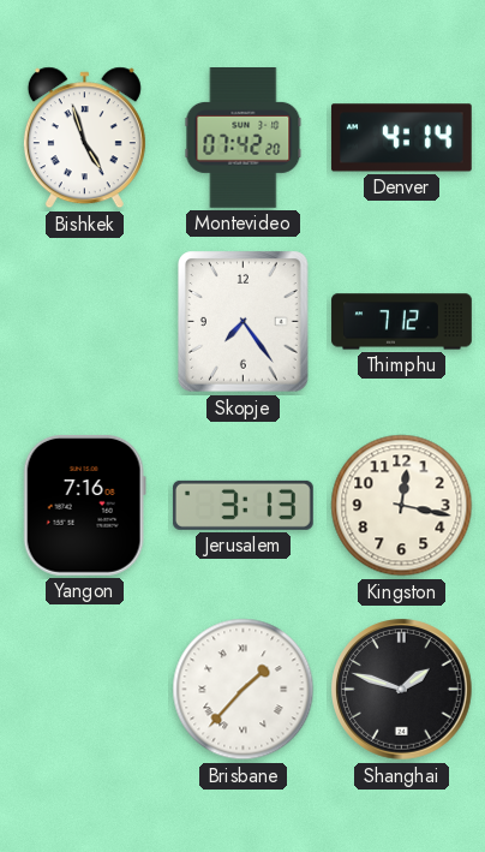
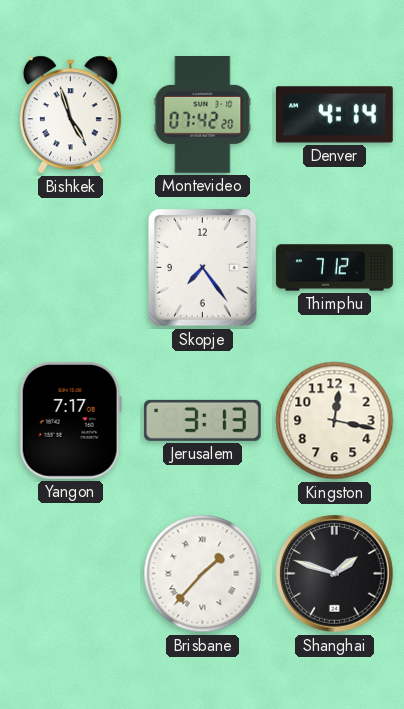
Yangon: 7:16 -> 7:17 (70, 420)
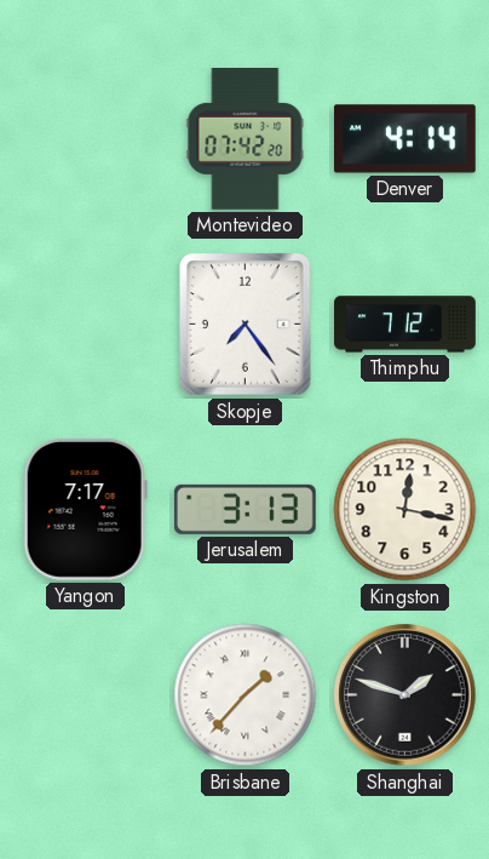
Bishkek: 4:57 -> none (70, 115)
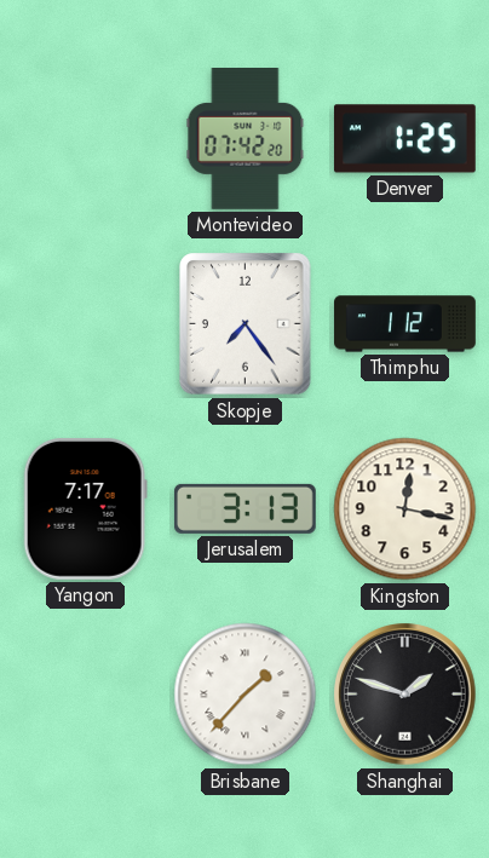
Denver: 4:14 -> 1:25 (404, 139)
Thimphu: 7:12 -> 1:12 (405, 324)
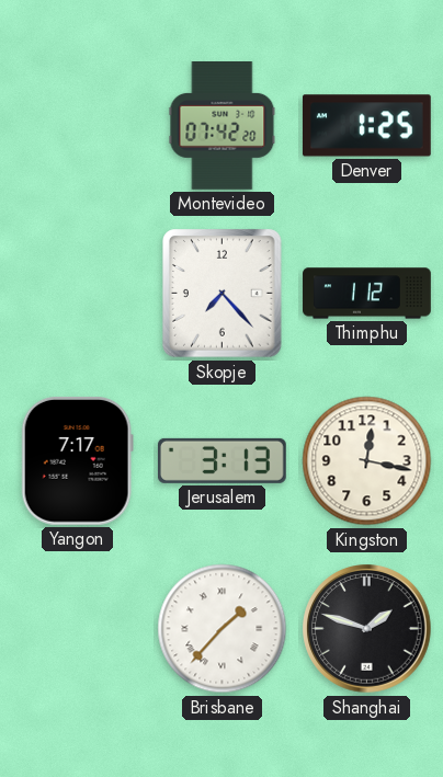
Skopje: 7:24 -> 7:23 (223, 294)
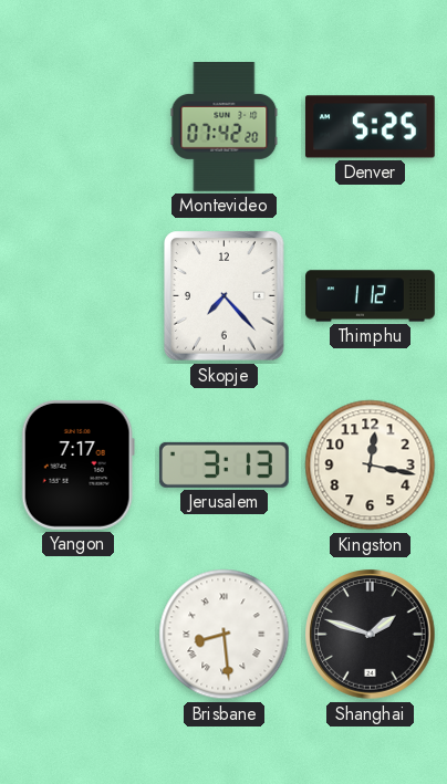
Denver: 1:25 -> 5:25 (370, 127)
Brisbane: 1:37 -> 8:29 (225, 635)
